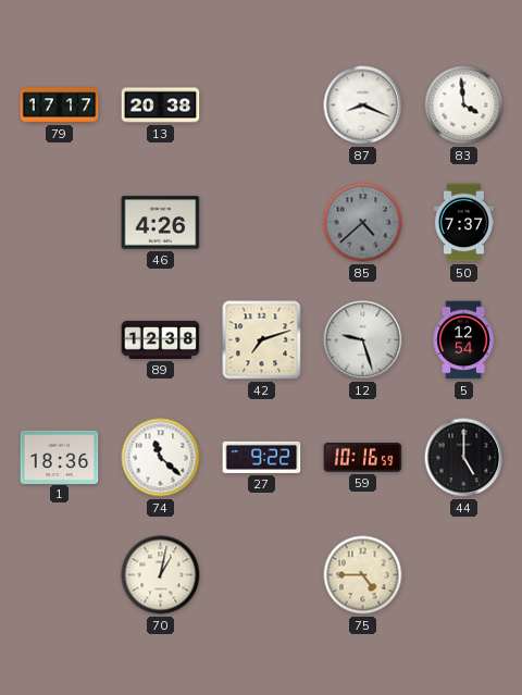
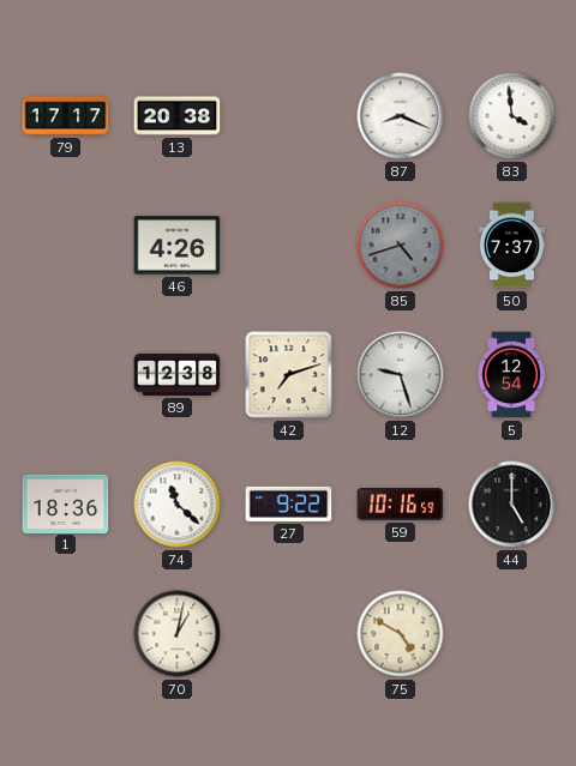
85: 4:38 -> 4:42 (401, 246)
75: 4:45 -> 4:50 (401, 634)
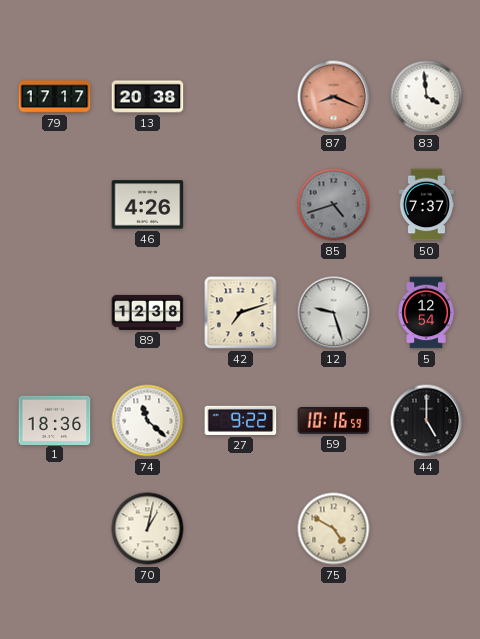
87 dial: white -> salmon (334, 97)
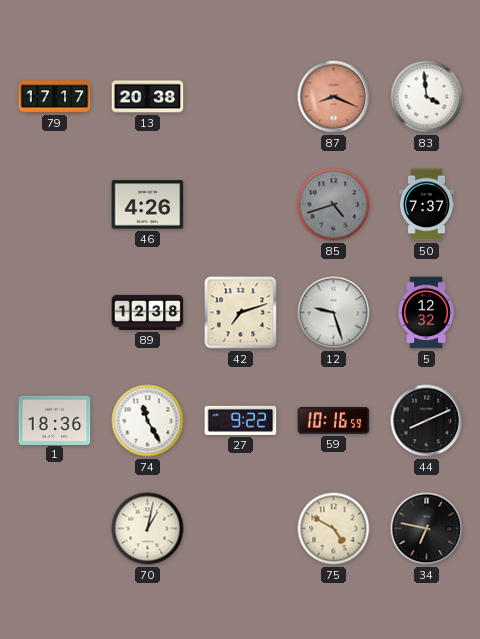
5: 12:54 -> 12:32 (426, 313)
74: 11:22 -> 11:25 (148, 421)
44: 5:00 -> 8:11 (427, 421)
34: none -> 6:47 (427, 529)
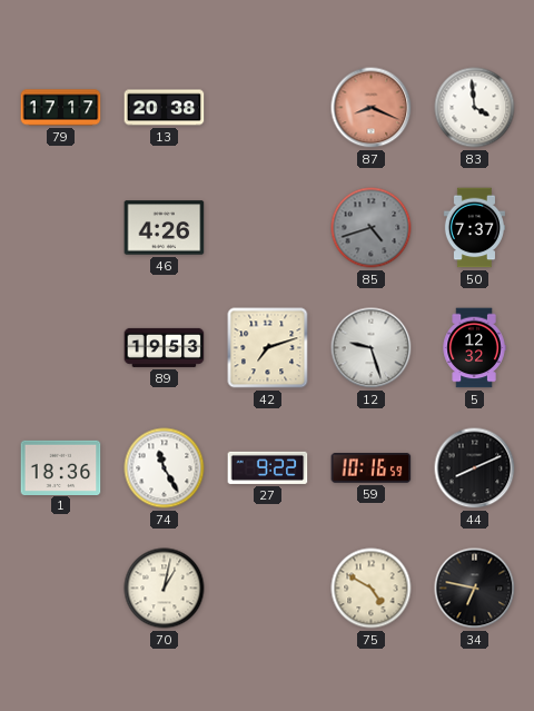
89: 12:38 -> 19:53 (165, 347)
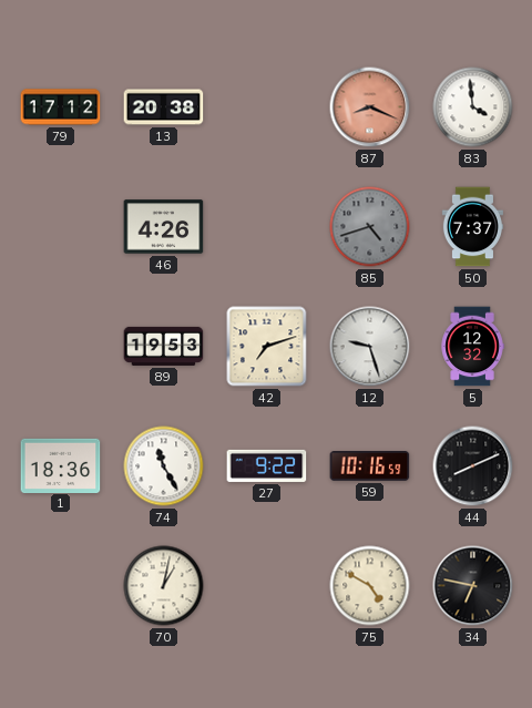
79: 17:17 -> 17:12 (61, 107)
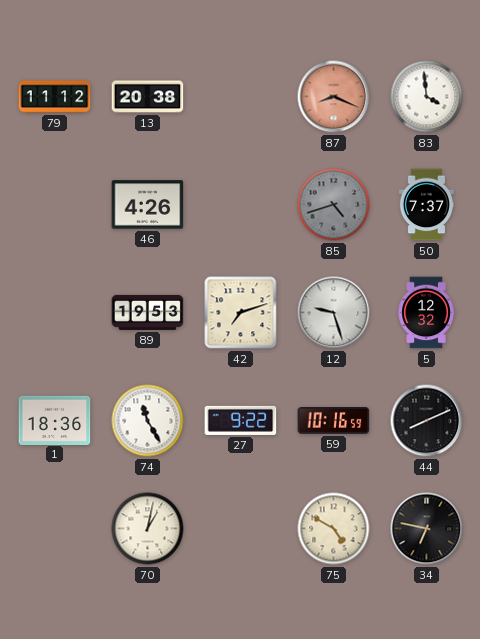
79: 17:12 -> 11:12 (55, 97)
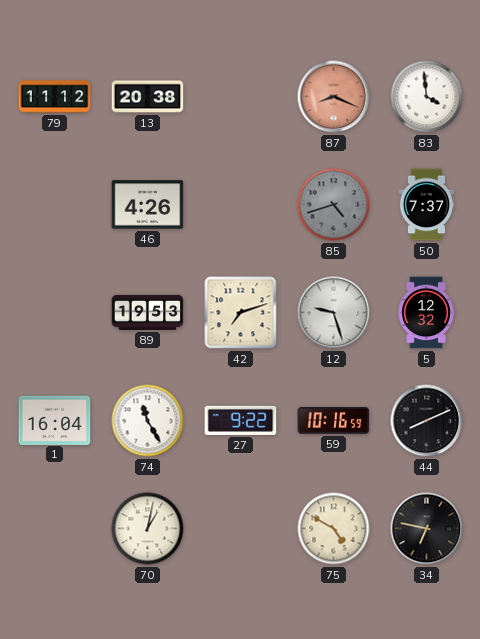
1: 18:36 -> 16:04 (55, 420)
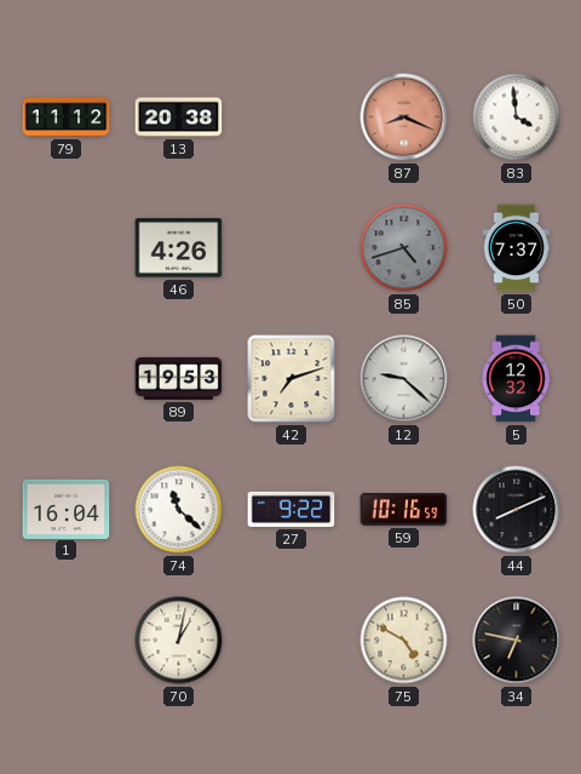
12: 9:27 -> 9:22 (404, 379)
74: 11:25 -> 11:22 (179, 510)
